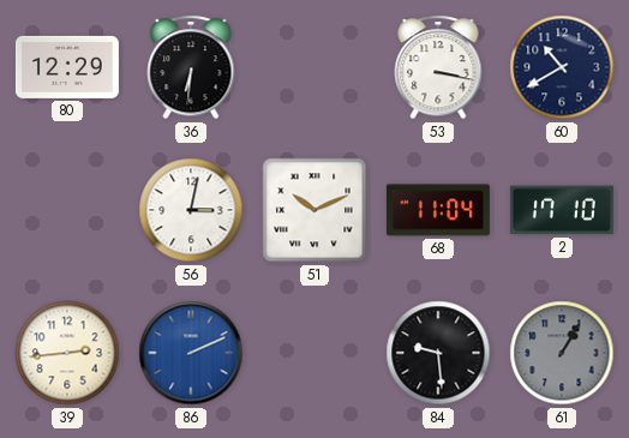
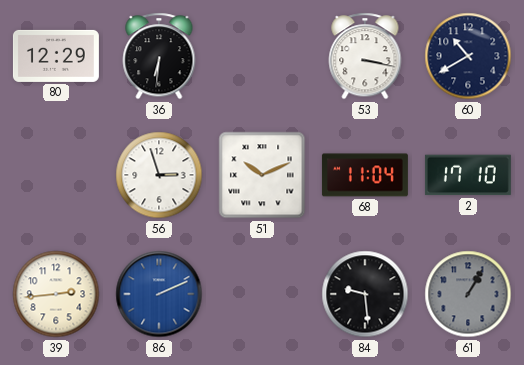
56: 3:02 -> 2:57 (159, 175)
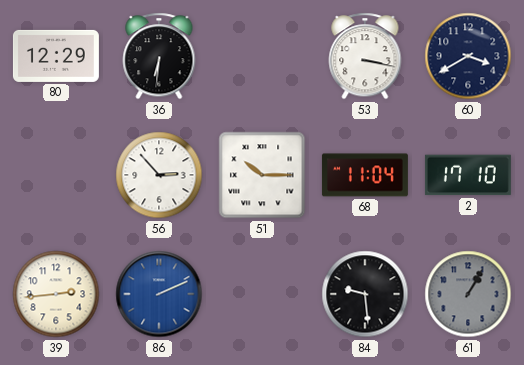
60: 10:40 -> 3:40 (468, 56)
56: 2:57 -> 2:53 (159, 175)
51: 10:11 -> 10:15 (262, 175)
